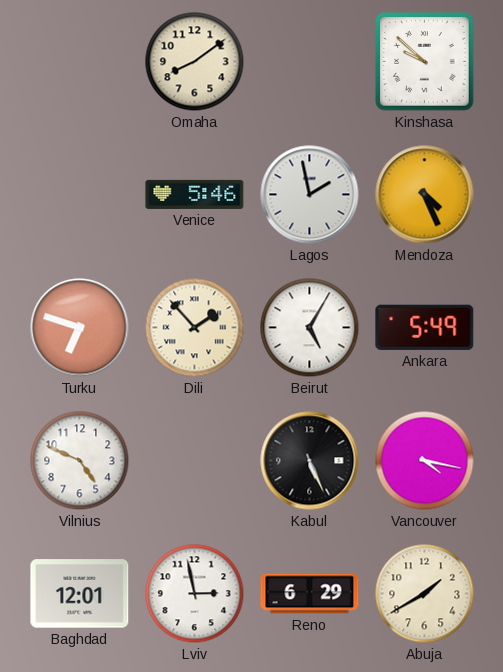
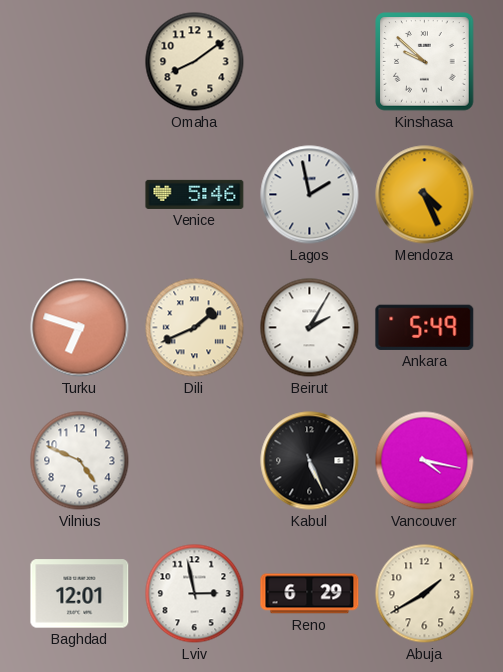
Dili: 1:53 -> 1:41 (195, 328)
Beirut: 5:05 -> 2:05 (310, 328)
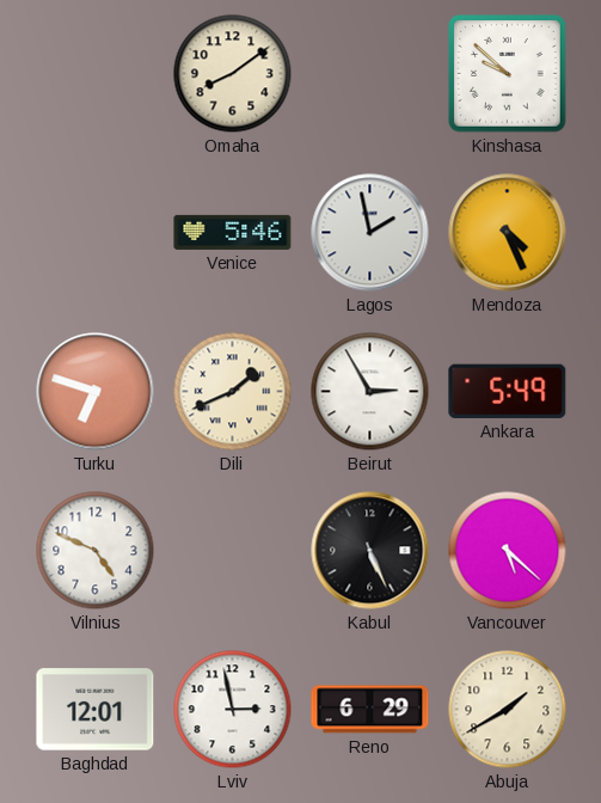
Beirut: 2:05 -> 2:55 (370, 392)
Vancouver: 4:17 -> 5:22 (508, 551)
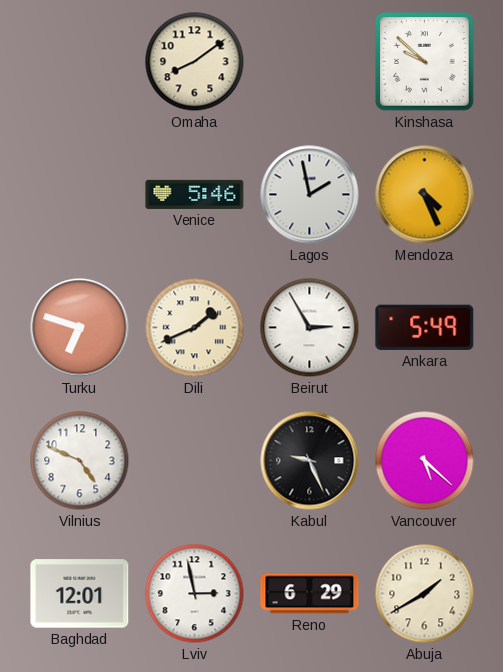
Kabul: 5:26 -> 9:26 (310, 461)
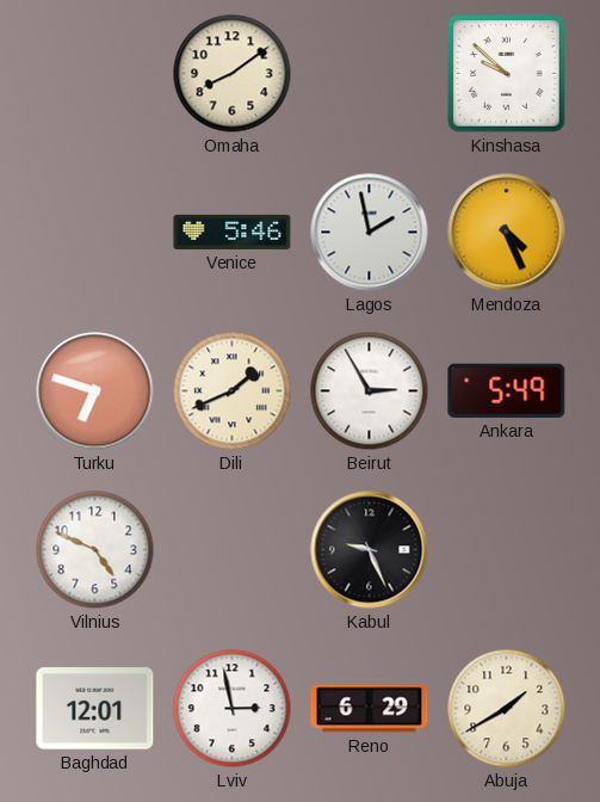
Vancouver: 5:22 -> none (425, 461)
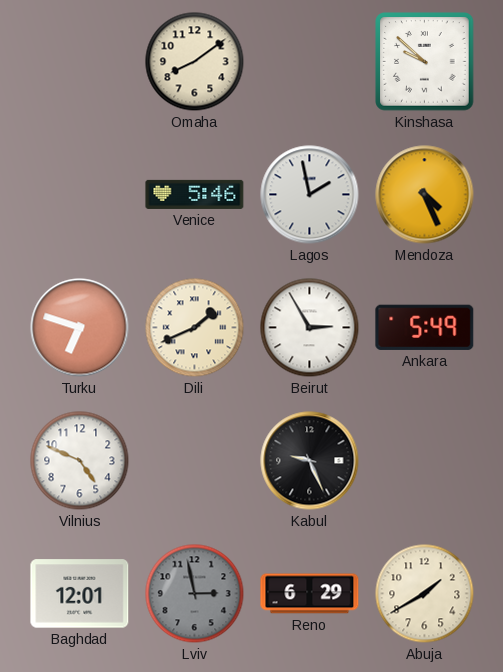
Lviv dial: white -> grey (195, 594)
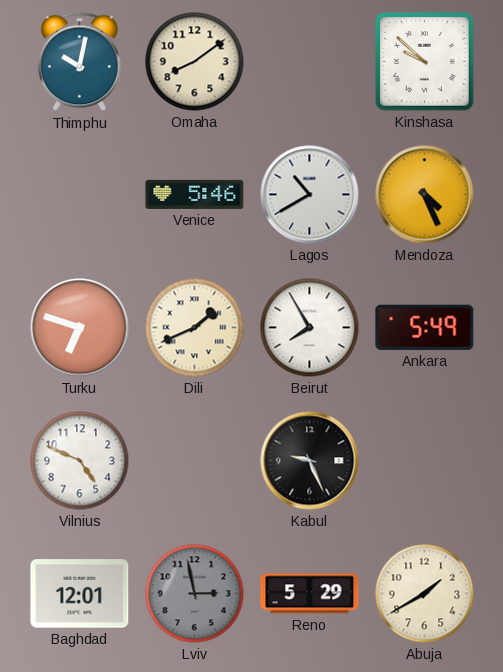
Thimphu: none -> 10:02 (79, 62)
Lagos: 1:58 -> 10:40 (310, 195)
Beirut: 2:55 -> 7:55 (310, 328)
Reno: 6:29 -> 5:29 (310, 594)
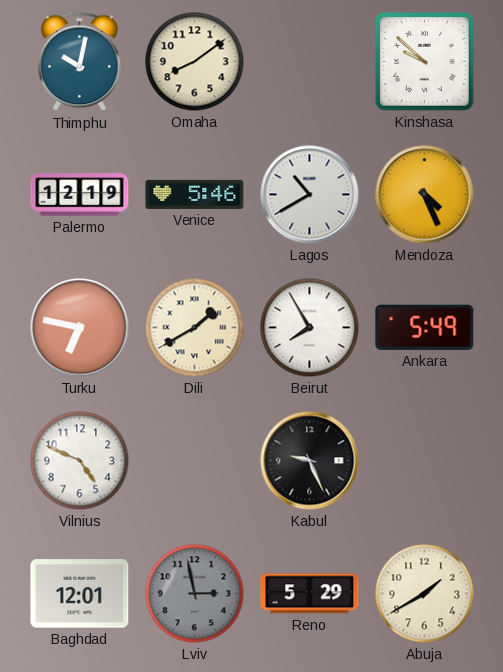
Palermo: none -> 12:19 (80, 195)
Turku: 6:48 -> 6:47 (80, 328)
Dili: 1:41 -> 1:40 (195, 328)
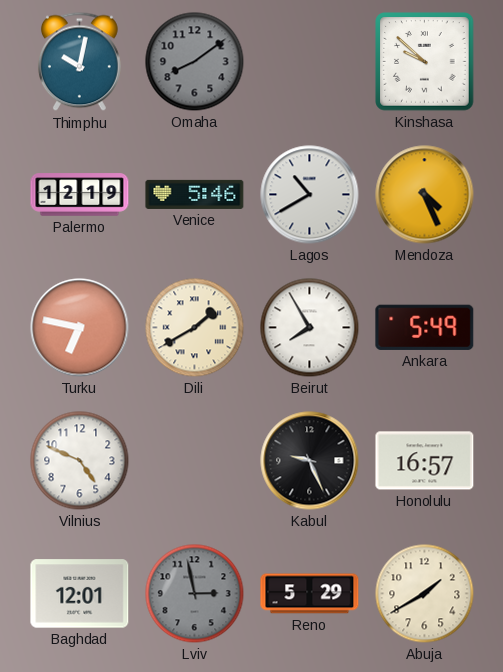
Omaha dial: cream -> grey (195, 62)
Honolulu: none -> 16:57 (425, 461)
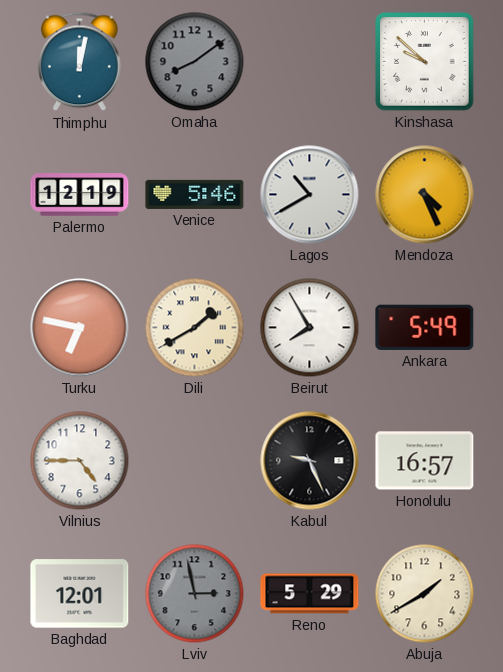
Thimphu: 10:02 -> 12:02 (79, 62)
Vilnius: 4:49 -> 4:45 (80, 461)
